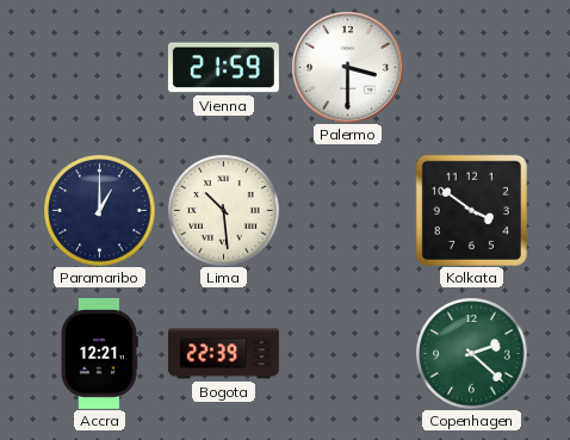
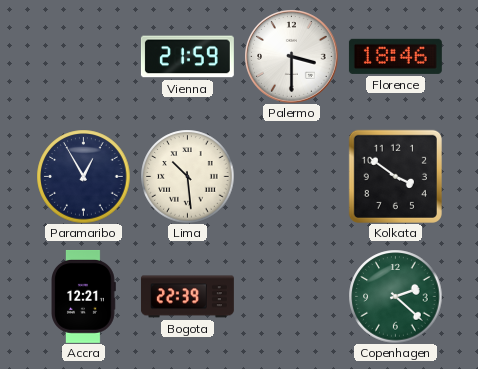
Florence: none -> 18:46 (395, 56)
Paramaribo: 1:00 -> 12:55 (83, 176)
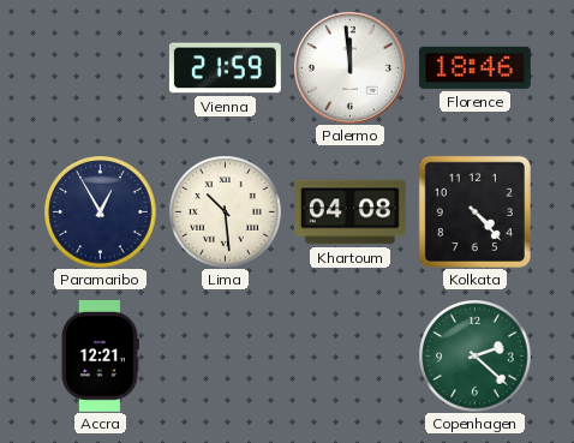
Palermo: 3:30 -> 11:59 (349, 67)
Khartoum: none -> 04:08 (349, 212)
Kolkata: 3:51 -> 4:23 (474, 211)
Bogota: 22:39 -> none (187, 297)
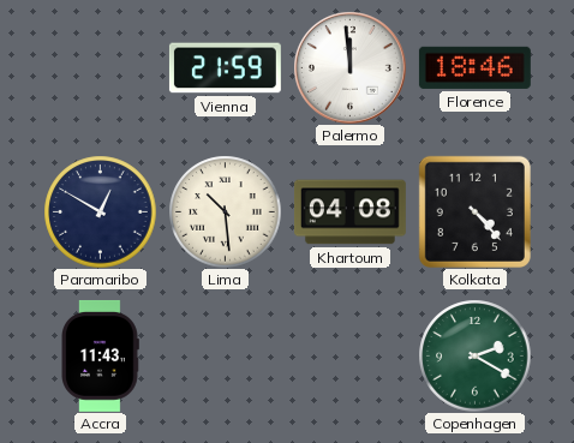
Paramaribo: 12:55 -> 12:50 (100, 211)
Accra: 12:21 -> 11:43 (101, 355)
Copenhagen: 2:22 -> 2:20 (474, 355)
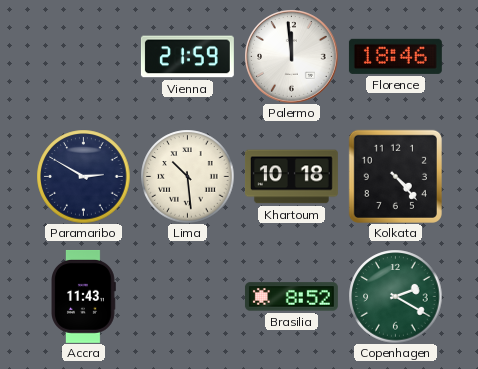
Paramaribo: 12:50 -> 2:50 (83, 176)
Khartoum: 04:08 -> 10:18 (291, 177)
Brasilia: none -> 8:52 (291, 297)
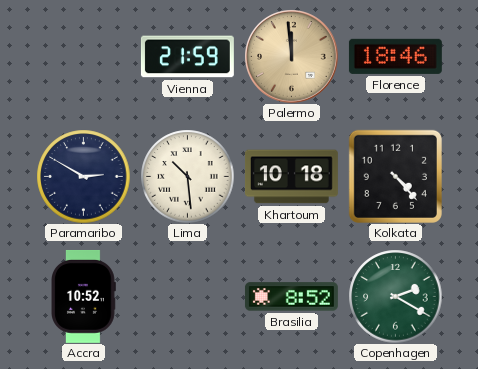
Palermo dial: white -> champagne (291, 56)
Accra: 11:43 -> 10:52 (84, 296)
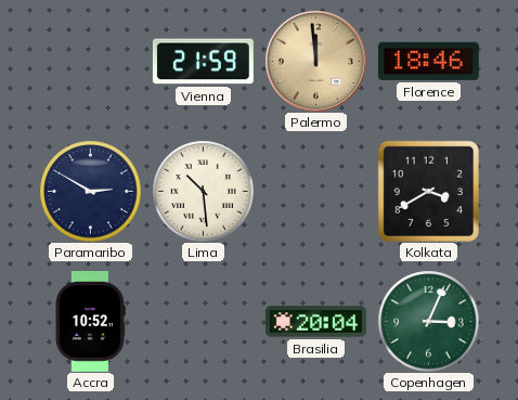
Khartoum: 10:18 -> none (291, 177)
Kolkata: 4:23 -> 3:40 (428, 191)
Brasilia: 8:52 -> 20:04 (315, 322)
Copenhagen: 2:20 -> 3:04 (428, 321)
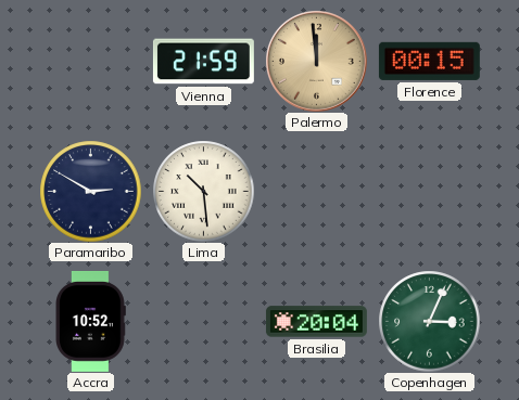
Florence: 18:46 -> 00:15 (429, 61)
Kolkata: 3:40 -> none (428, 191)
